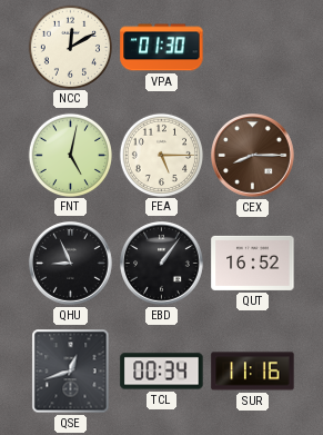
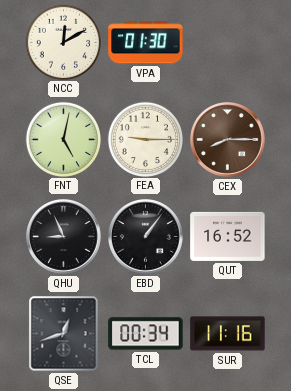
FEA: 5:15 -> 9:15 (145, 139)
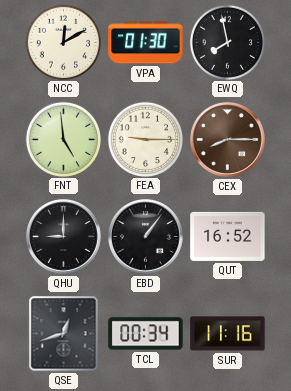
EWQ: none -> 7:58 (227, 42)
FNT: 5:02 -> 4:59 (63, 139)
QHU: 8:56 -> 9:00 (64, 237)
